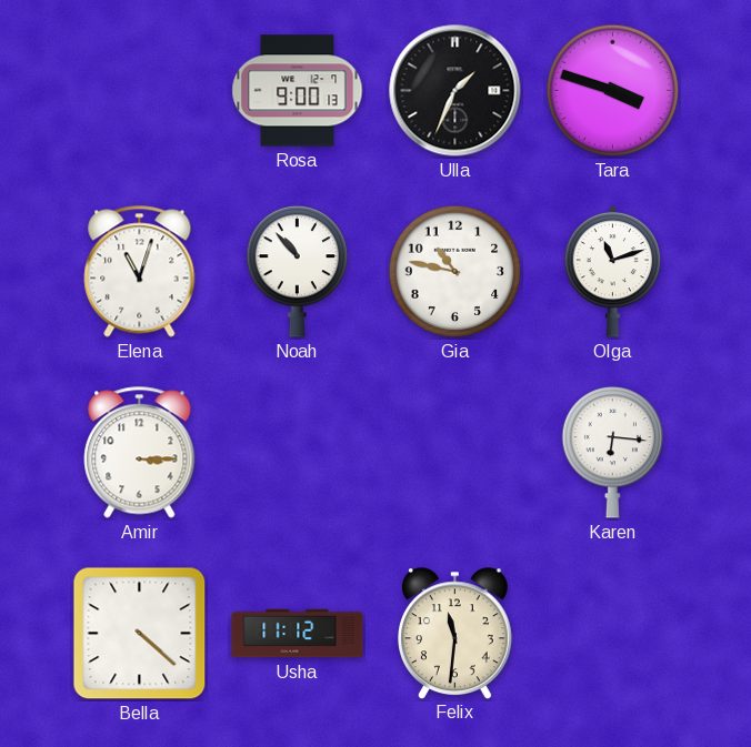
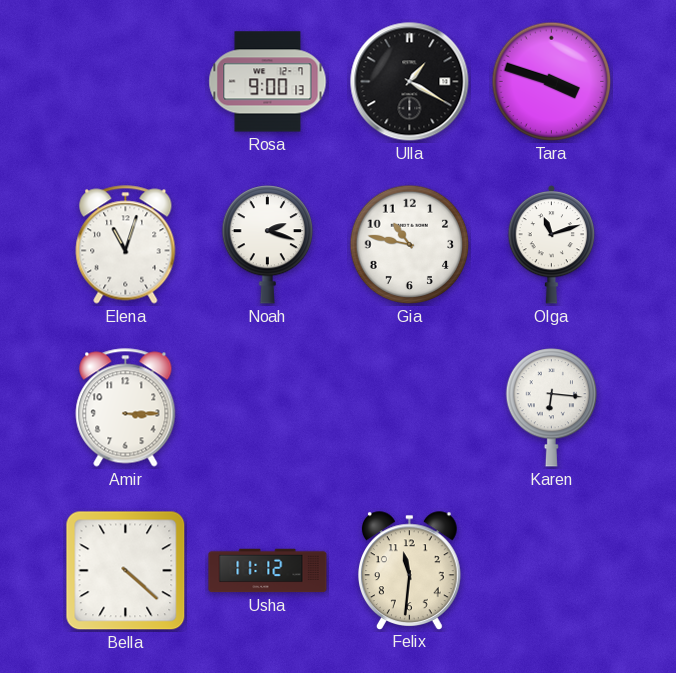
Ulla: 1:34 -> 1:20 (410, 82)
Noah: 10:53 -> 2:18 (268, 245)
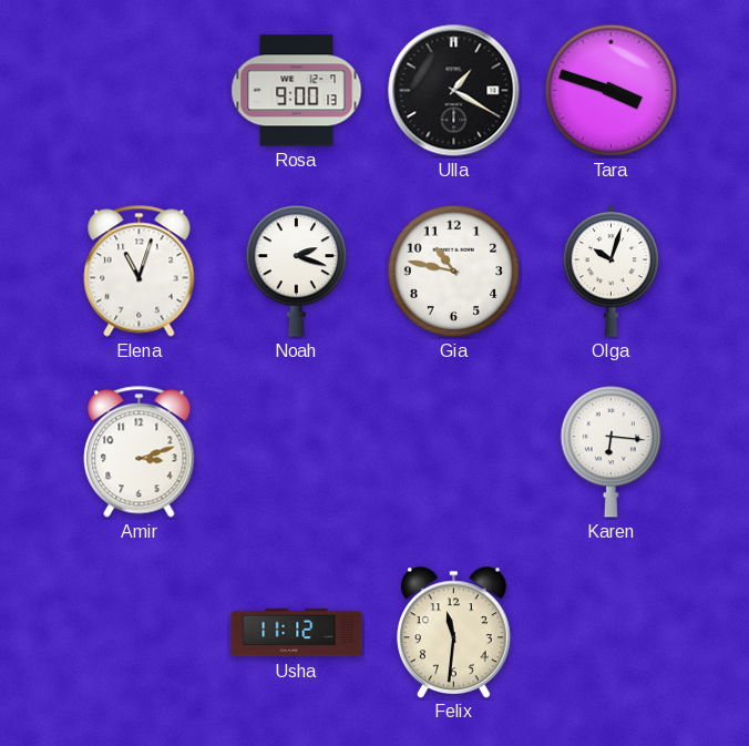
Olga: 11:12 -> 10:03 (612, 270)
Amir: 3:15 -> 3:12 (140, 452)
Bella: 4:22 -> none (126, 571)
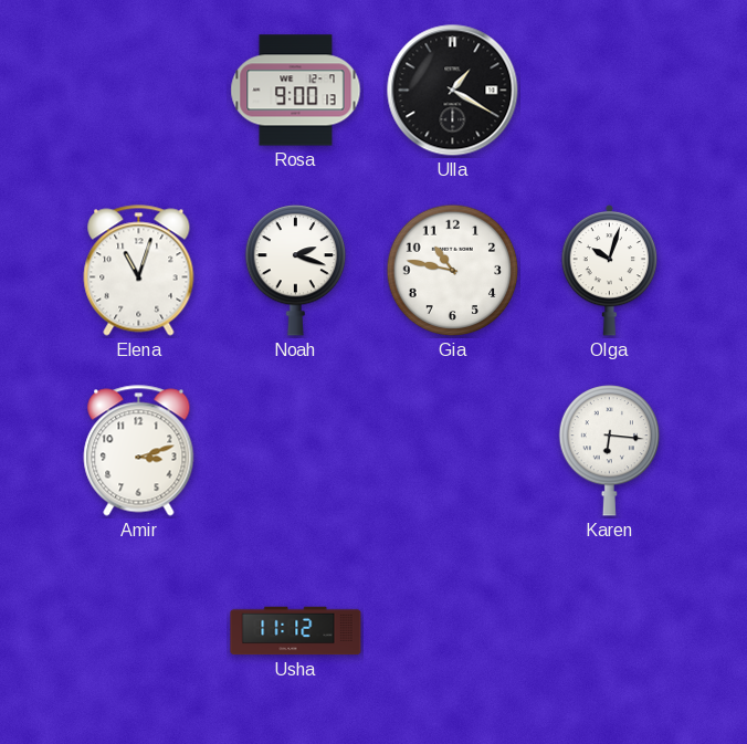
Tara: 3:48 -> none (612, 91)
Felix: 11:31 -> none (454, 632)
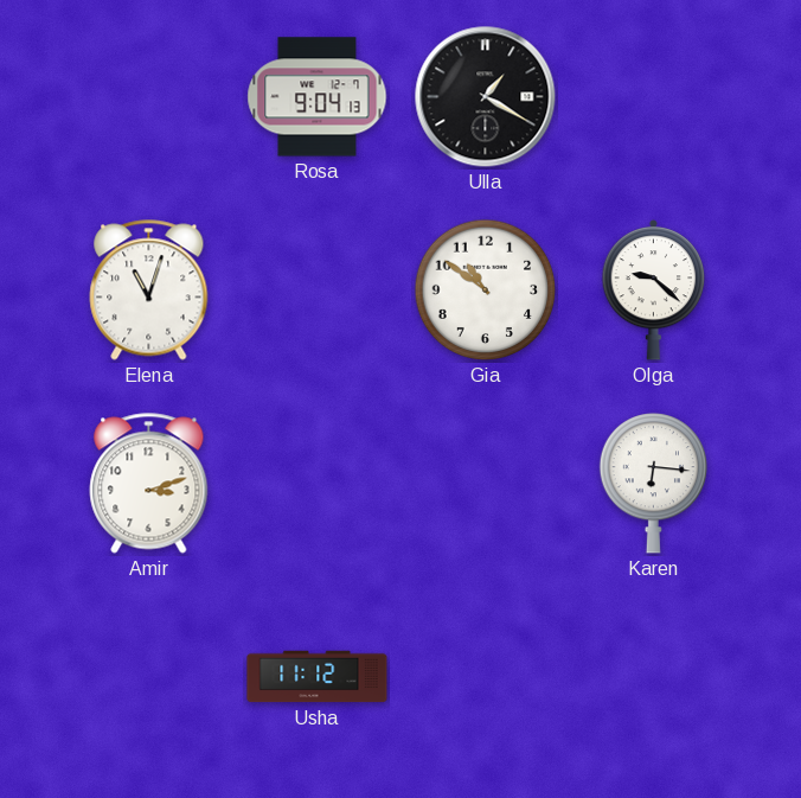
Rosa: 9:00 -> 9:04 (318, 97)
Noah: 2:18 -> none (296, 271)
Gia: 10:47 -> 10:51 (486, 291)
Olga: 10:03 -> 9:22 (654, 289)
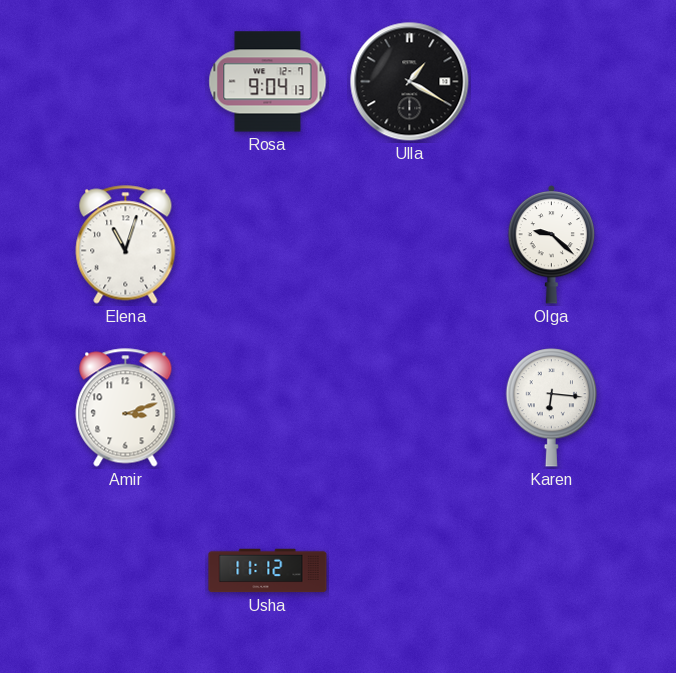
Gia: 10:51 -> none (486, 291)
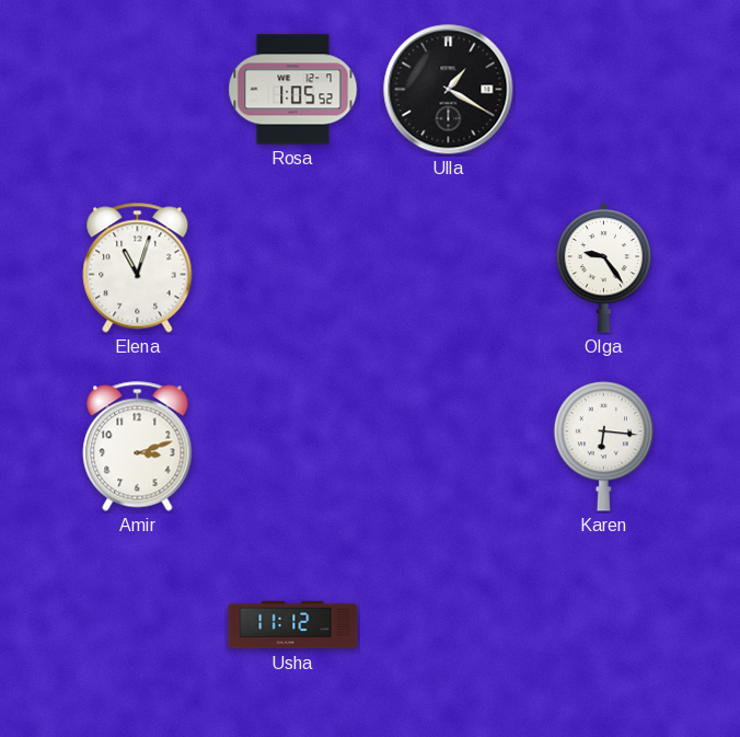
Rosa: 9:04 -> 1:05 (293, 90)
Olga: 9:22 -> 9:24 (604, 267)
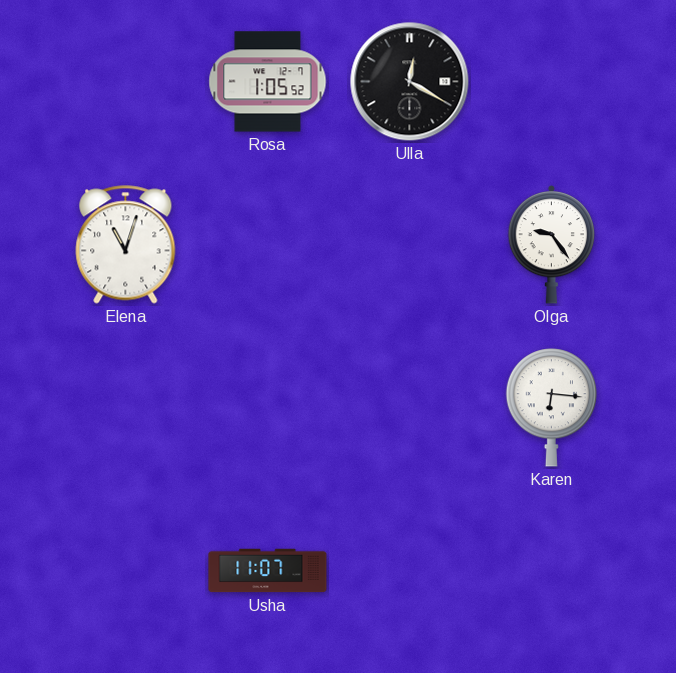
Ulla: 1:20 -> 12:20 (410, 82)
Amir: 3:12 -> none (138, 447)
Usha: 11:12 -> 11:07 (268, 571)
